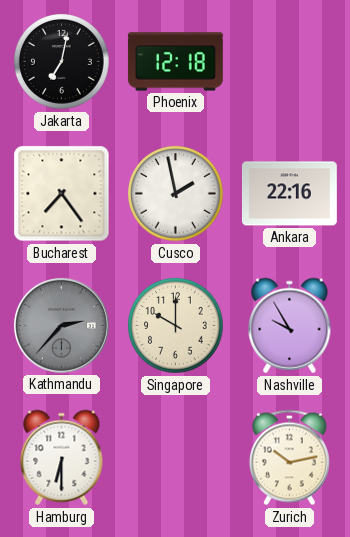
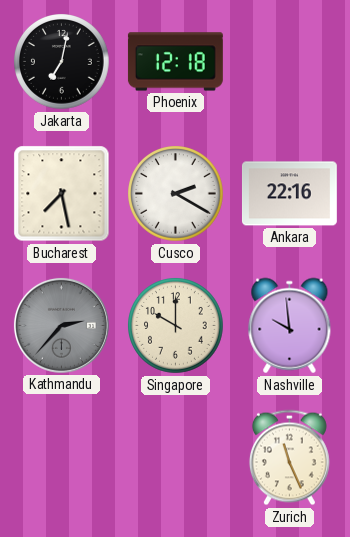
Bucharest: 7:24 -> 7:28 (62, 194)
Cusco: 1:58 -> 2:20 (176, 194)
Nashville: 9:55 -> 9:59 (290, 326)
Hamburg: 6:30 -> none (62, 458)
Zurich: 10:13 -> 11:26 (289, 458)
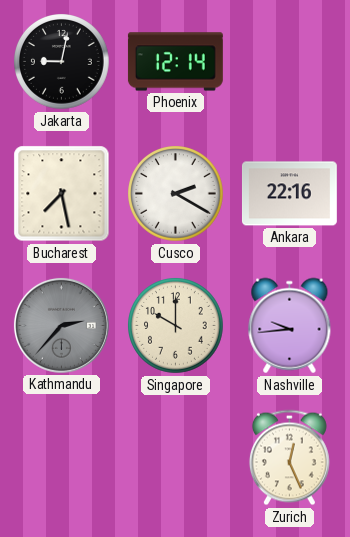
Jakarta: 7:02 -> 9:02 (62, 62)
Phoenix: 12:18 -> 12:14 (175, 62)
Nashville: 9:59 -> 9:44 (290, 326)
Zurich: 11:26 -> 12:26 (289, 458)
